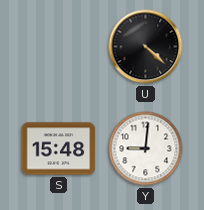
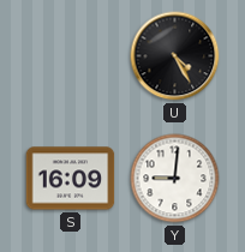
U: 4:22 -> 4:25 (175, 56)
S: 15:48 -> 16:09 (71, 179)
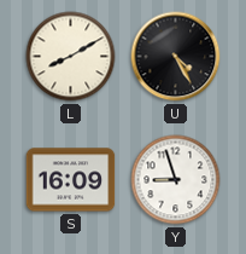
L: none -> 8:10 (71, 57)
Y: 9:01 -> 8:57 (176, 180)
